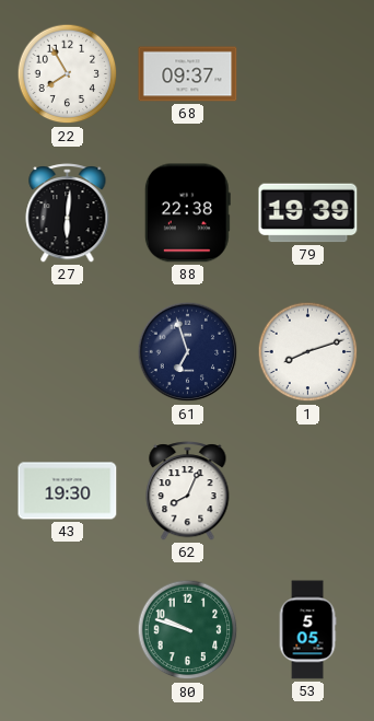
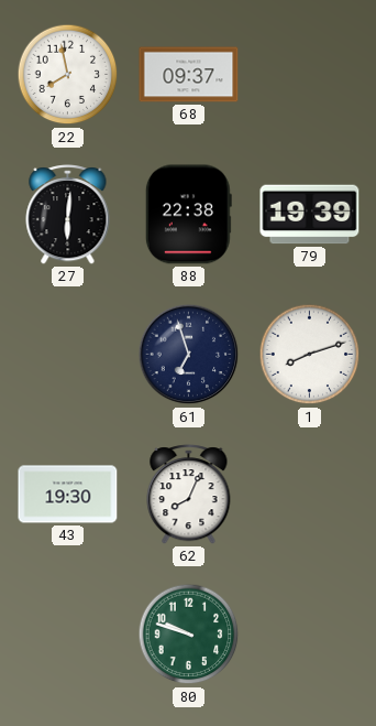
22: 7:55 -> 7:58 (68, 75)
53: 5:05 -> none (307, 630)
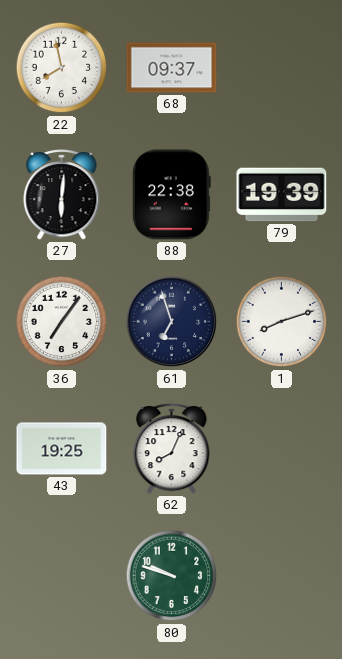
36: none -> 7:06 (62, 322)
43: 19:30 -> 19:25 (62, 449)
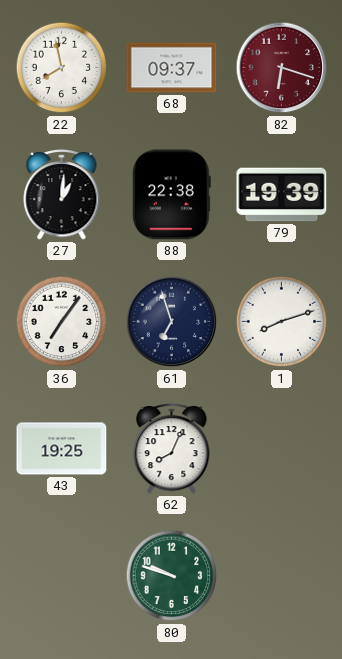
82: none -> 6:18 (282, 68)
27: 6:01 -> 1:01 (62, 195)
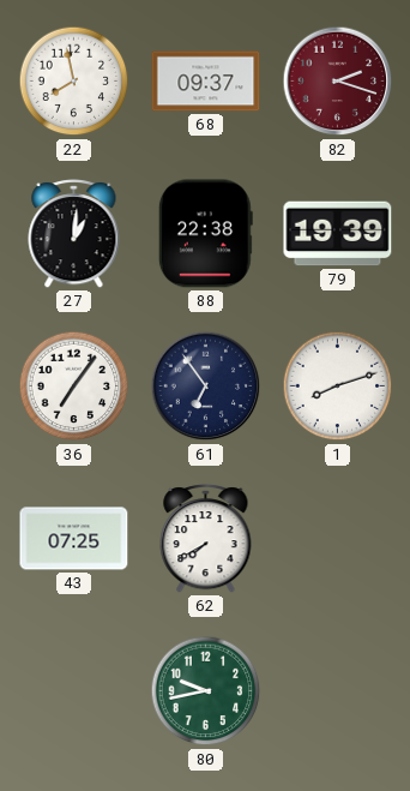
82: 6:18 -> 2:18 (338, 82)
61: 6:57 -> 6:54 (206, 386)
43: 19:25 -> 07:25 (74, 539)
62: 8:04 -> 7:40 (206, 539)
80: 9:48 -> 9:43 (206, 691)
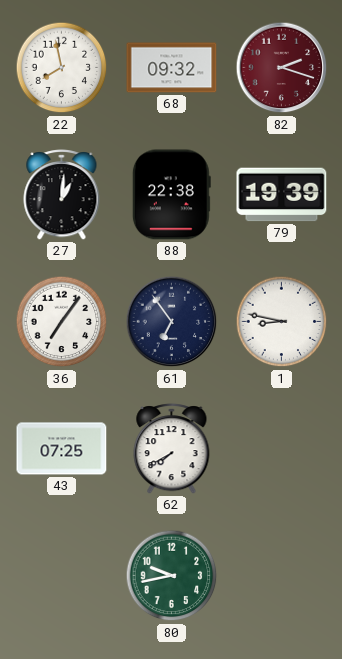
68: 09:37 -> 09:32 (172, 68)
1: 8:12 -> 8:47 (282, 322)
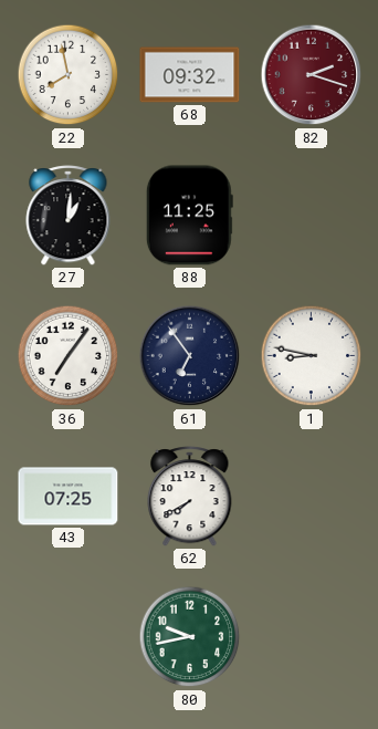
88: 22:38 -> 11:25 (189, 216)
79: 19:39 -> none (282, 195)
